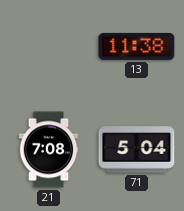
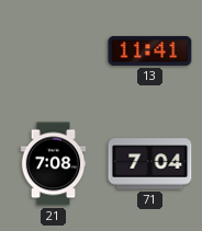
13: 11:38 -> 11:41 (150, 50)
71: 5:04 -> 7:04 (150, 164)
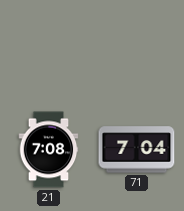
13: 11:41 -> none (150, 50)
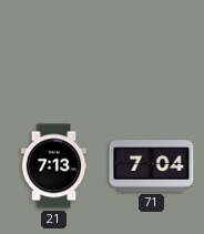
21: 7:08 -> 7:13 (54, 166)
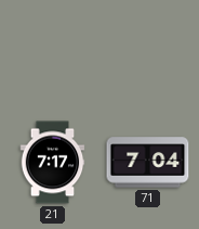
21: 7:13 -> 7:17 (53, 163)
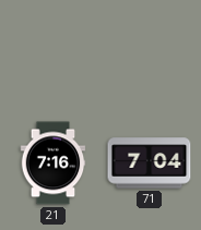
21: 7:17 -> 7:16 (54, 164)
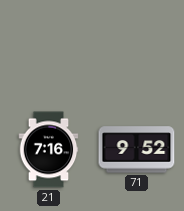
71: 7:04 -> 9:52 (137, 150)
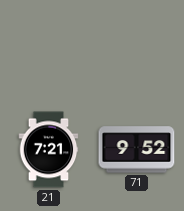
21: 7:16 -> 7:21 (49, 150)
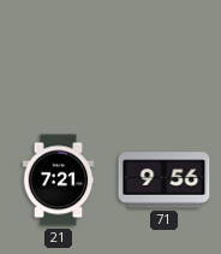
71: 9:52 -> 9:56 (165, 181)
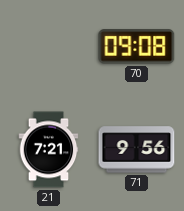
70: none -> 09:08 (137, 47)
